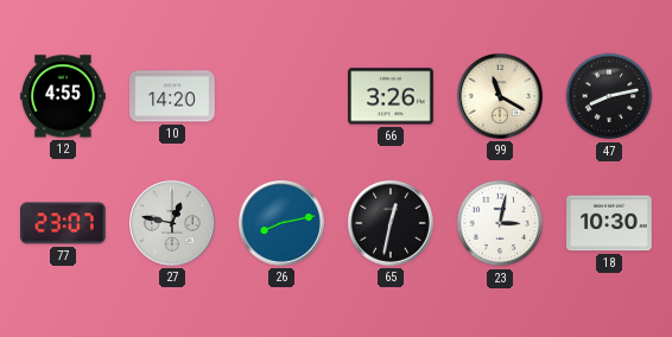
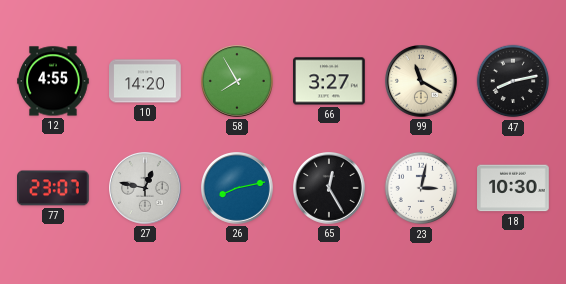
58: none -> 7:55 (238, 82)
66: 3:26 -> 3:27 (329, 81)
65: 12:32 -> 12:25 (330, 189)
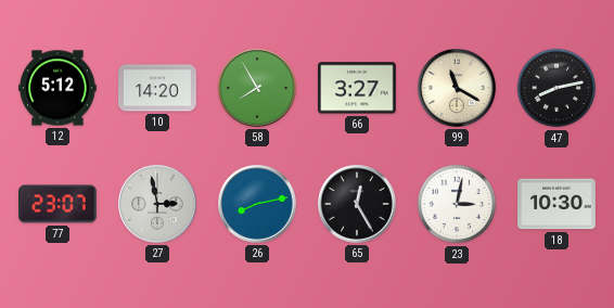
12: 4:55 -> 5:12 (57, 88)
27: 12:47 -> 2:58 (158, 205)
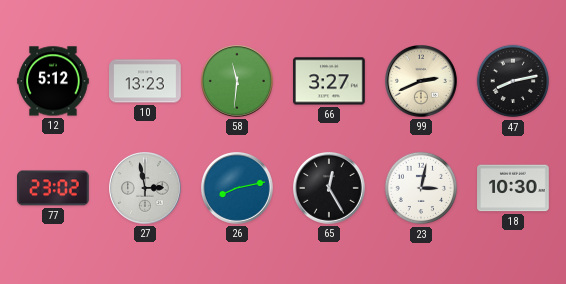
10: 14:20 -> 13:23 (145, 81)
58: 7:55 -> 11:31 (238, 82)
99: 11:20 -> 2:41 (422, 82)
77: 23:07 -> 23:02 (54, 188)
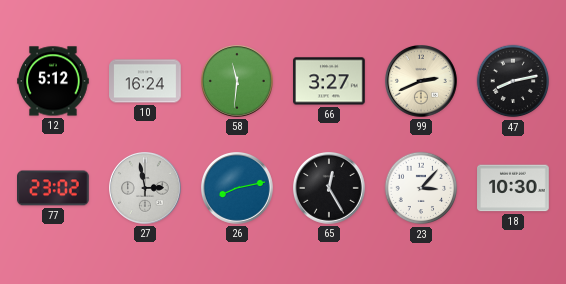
10: 13:23 -> 16:24 (145, 81)
23: 3:02 -> 3:07 (421, 188)
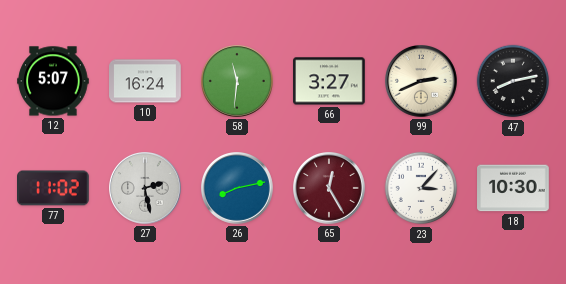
12: 5:12 -> 5:07 (53, 81)
77: 23:02 -> 11:02 (54, 188)
27: 2:58 -> 2:28 (146, 189)
65 dial: black -> burgundy (330, 189)
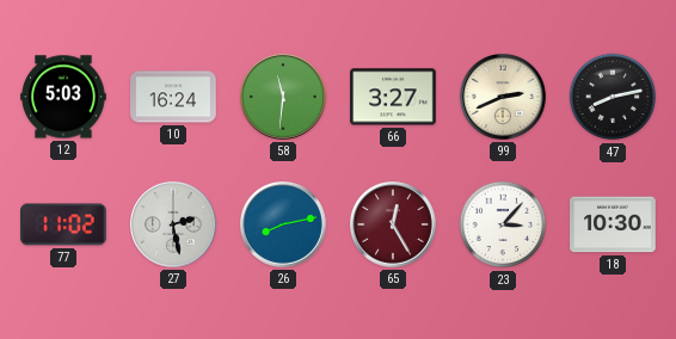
12: 5:07 -> 5:03 (63, 97)
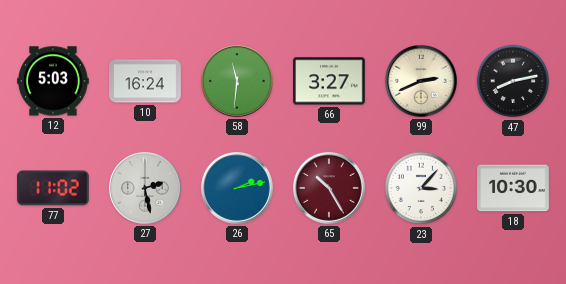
26: 8:13 -> 2:13 (238, 189)
65: 12:25 -> 10:25 (330, 189)
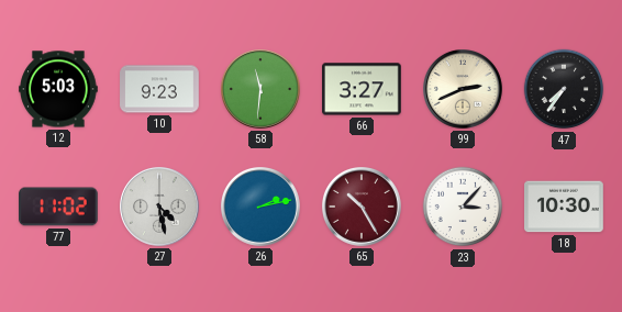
10: 16:24 -> 9:23 (159, 89)
47: 8:13 -> 7:36 (564, 89)
27: 2:28 -> 4:28 (160, 208)
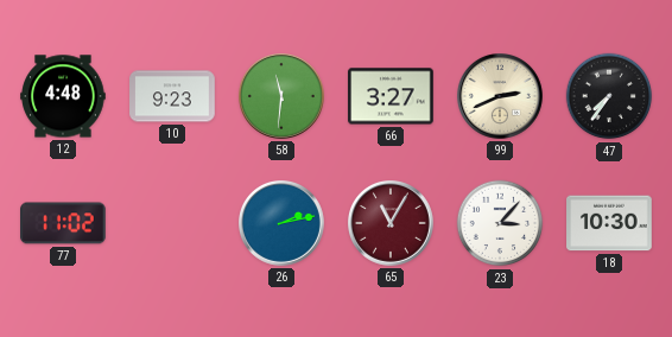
12: 5:03 -> 4:48 (63, 96)
27: 4:28 -> none (160, 208)
65: 10:25 -> 11:05 (392, 224)
